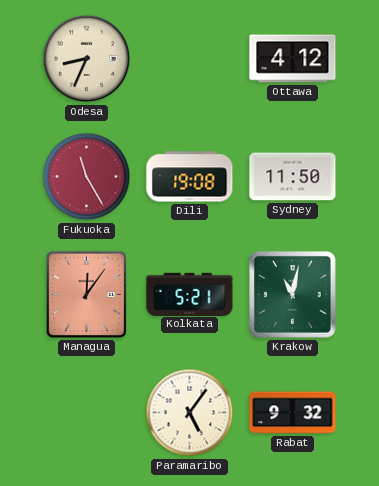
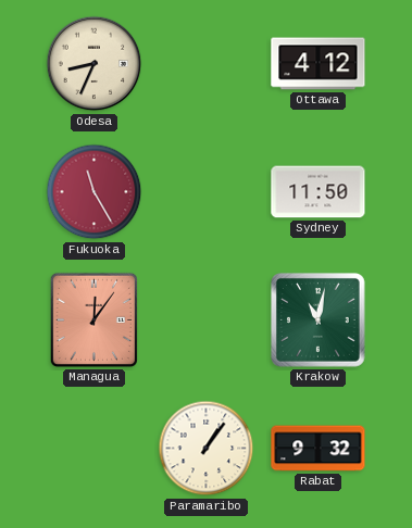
Dili: 19:08 -> none (190, 177)
Kolkata: 5:21 -> none (190, 294)
Paramaribo: 5:06 -> 1:06 (207, 449)
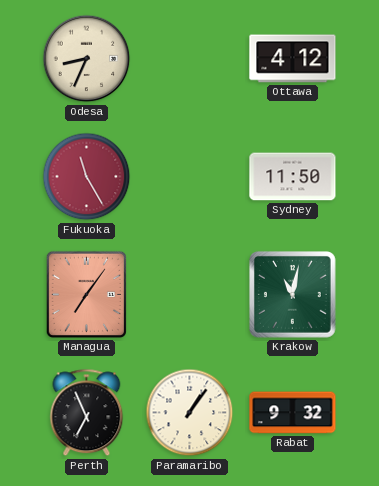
Managua: 12:06 -> 7:06 (86, 294)
Perth: none -> 6:56 (87, 413)
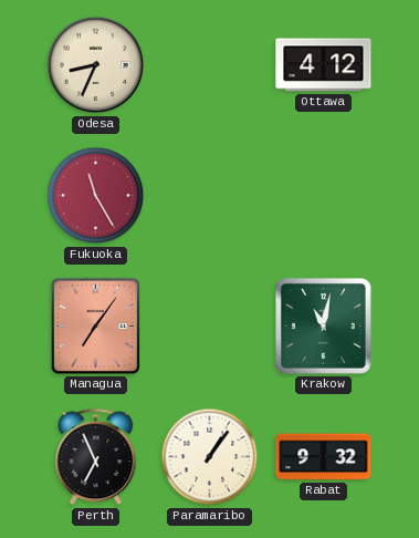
Sydney: 11:50 -> none (293, 177)
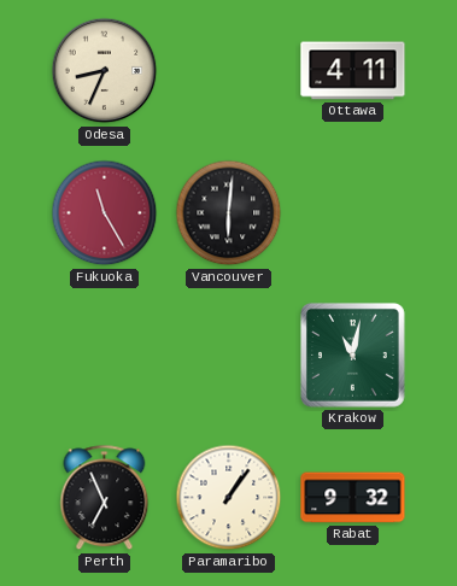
Ottawa: 4:12 -> 4:11 (353, 71)
Vancouver: none -> 6:01 (229, 213)
Managua: 7:06 -> none (95, 325)
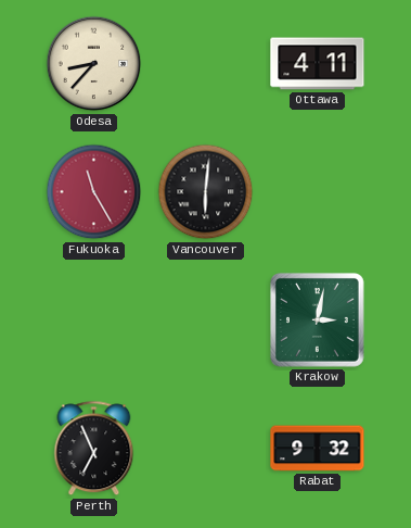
Odesa: 8:34 -> 8:37 (94, 64)
Krakow: 11:02 -> 3:02 (318, 320)
Paramaribo: 1:06 -> none (229, 498)
